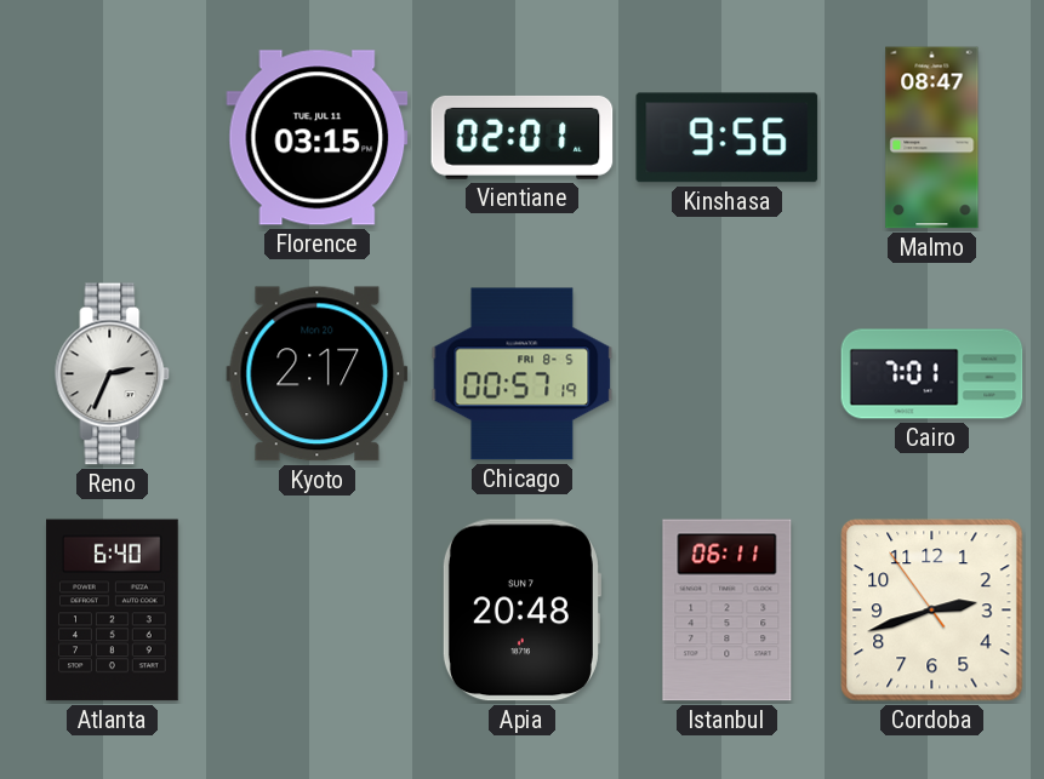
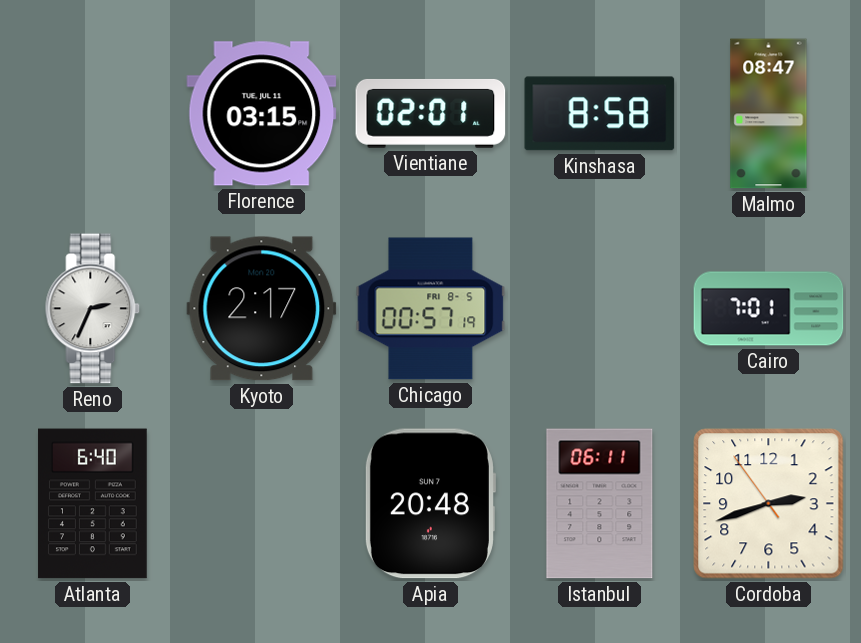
Kinshasa: 9:56 -> 8:58 (600, 114)
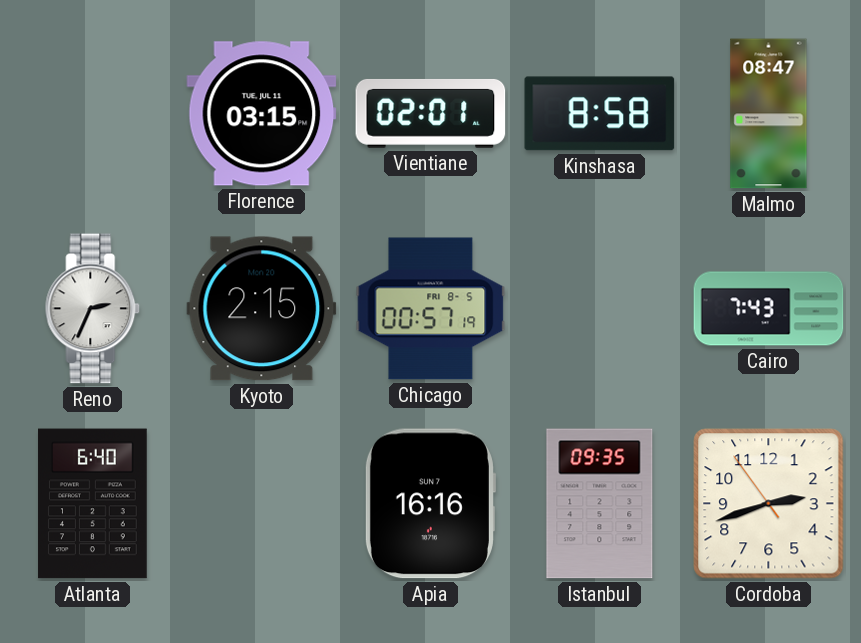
Kyoto: 2:17 -> 2:15 (262, 309)
Cairo: 7:01 -> 7:43 (769, 309)
Apia: 20:48 -> 16:16 (430, 504)
Istanbul: 06:11 -> 09:35 (600, 504)
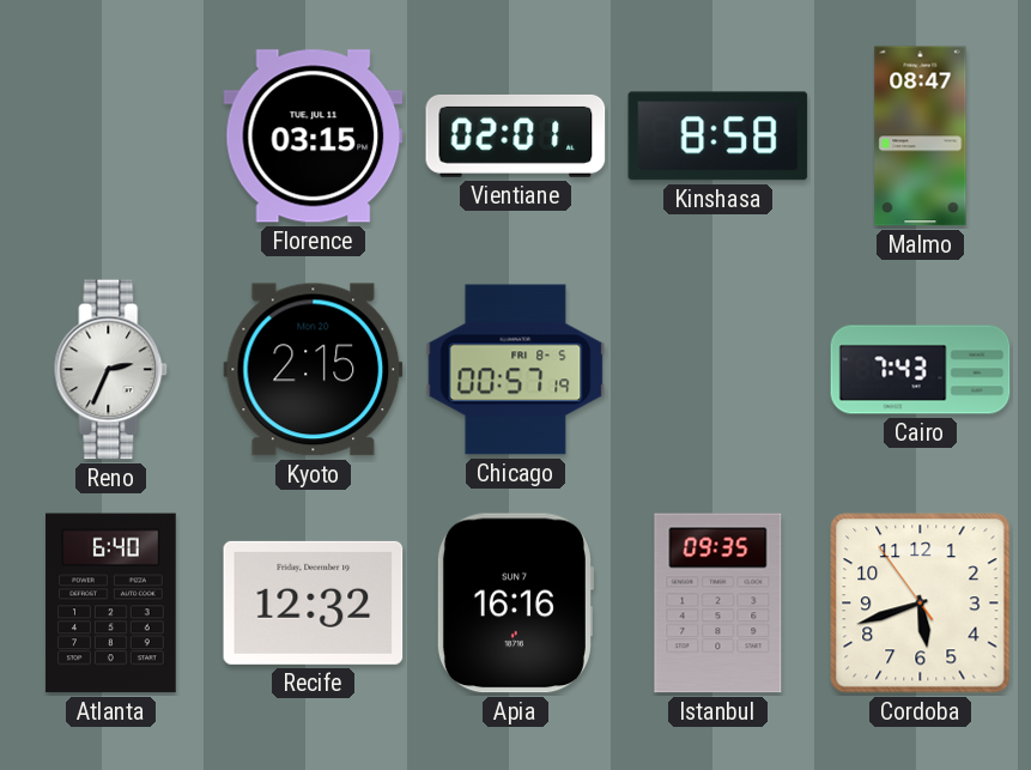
Recife: none -> 12:32 (314, 602)
Cordoba: 2:41 -> 5:41 (921, 604)
